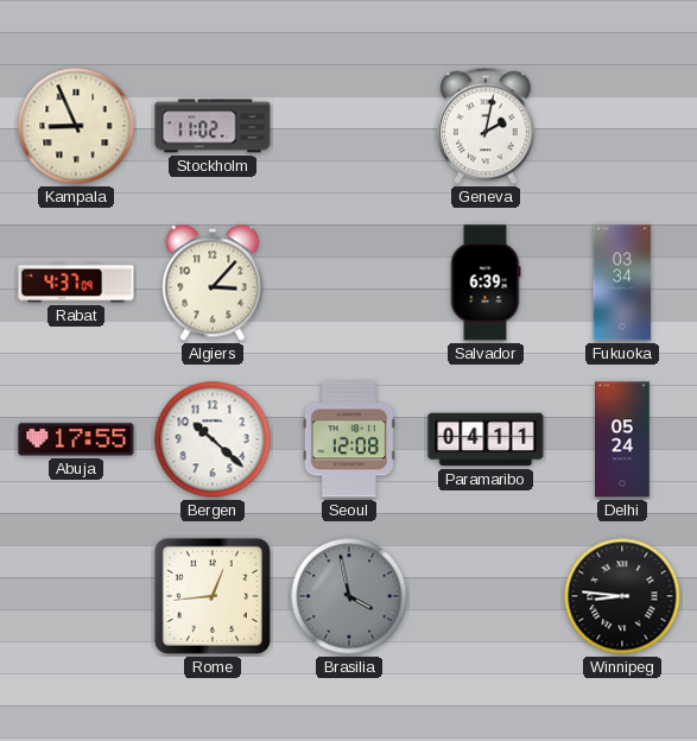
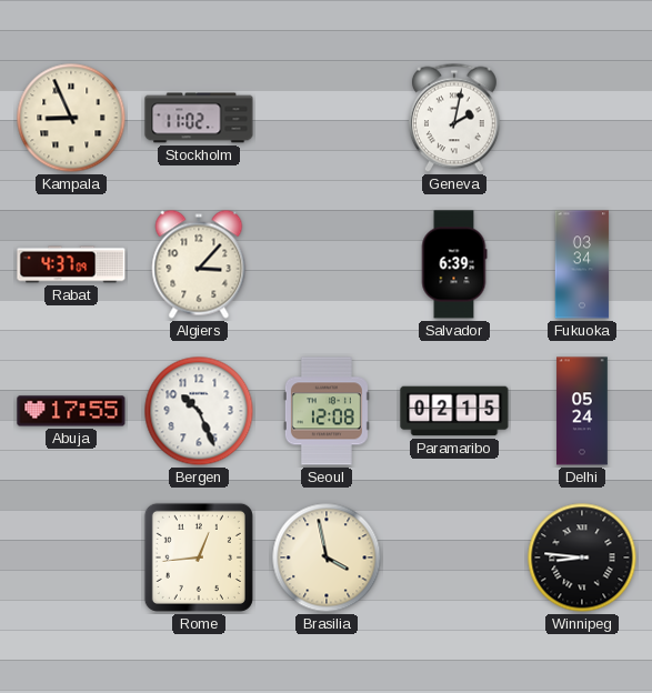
Bergen: 10:22 -> 10:26 (199, 411)
Paramaribo: 04:11 -> 02:15 (454, 411)
Brasilia dial: grey -> cream (327, 558)
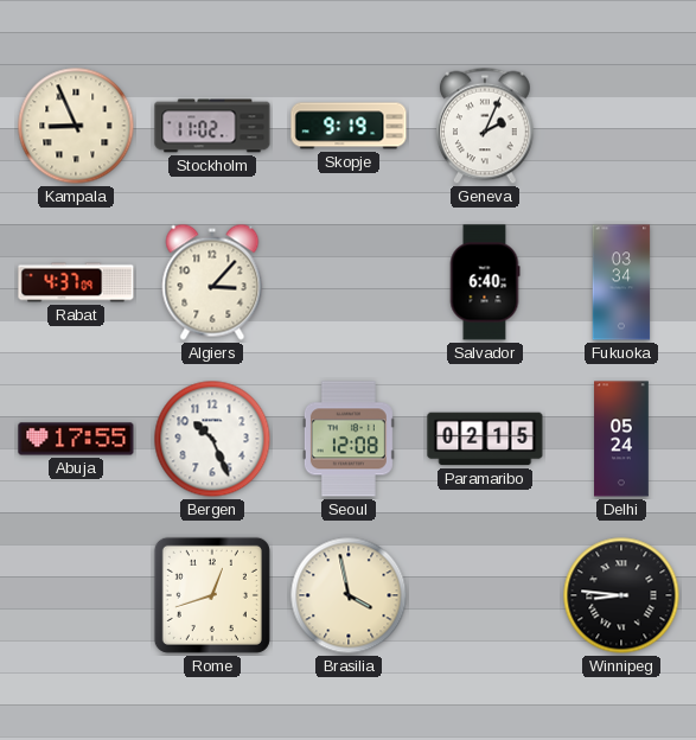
Skopje: none -> 9:19 (349, 126)
Geneva: 2:02 -> 2:04 (486, 126)
Salvador: 6:39 -> 6:40 (485, 282)
Rome: 12:44 -> 12:42 (212, 595)
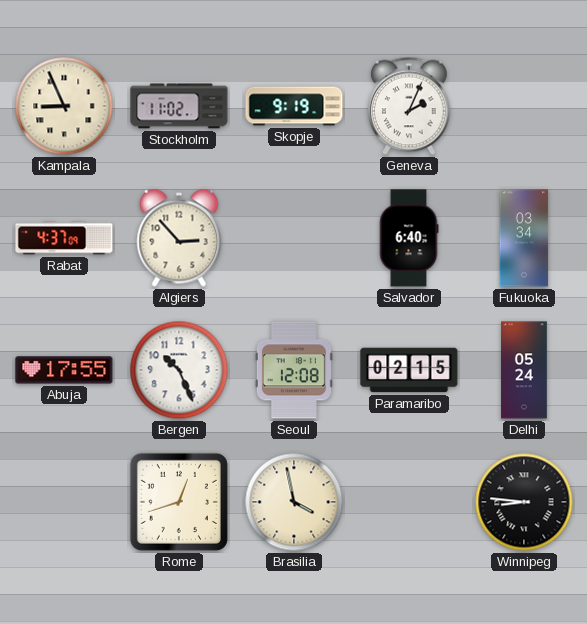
Algiers: 3:07 -> 2:53 (179, 238)
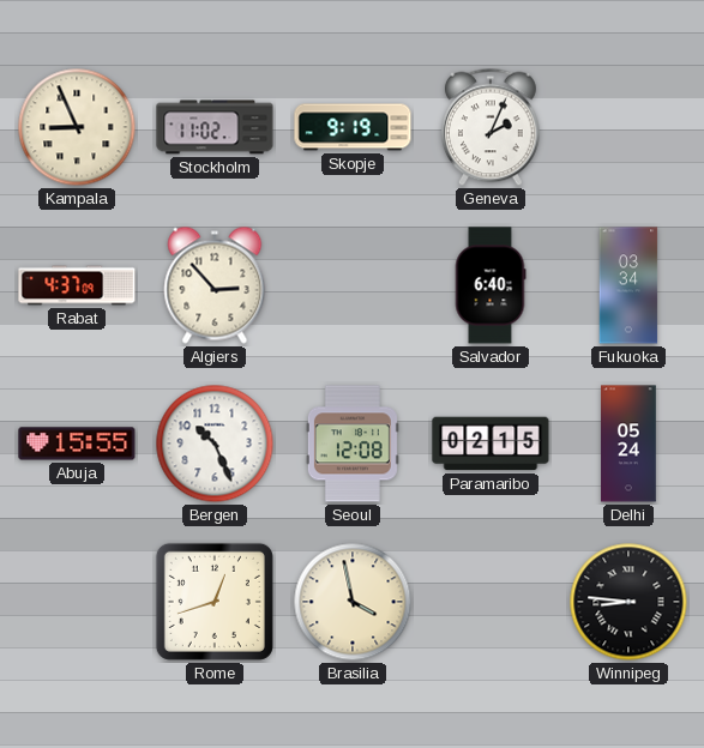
Abuja: 17:55 -> 15:55 (77, 444)
